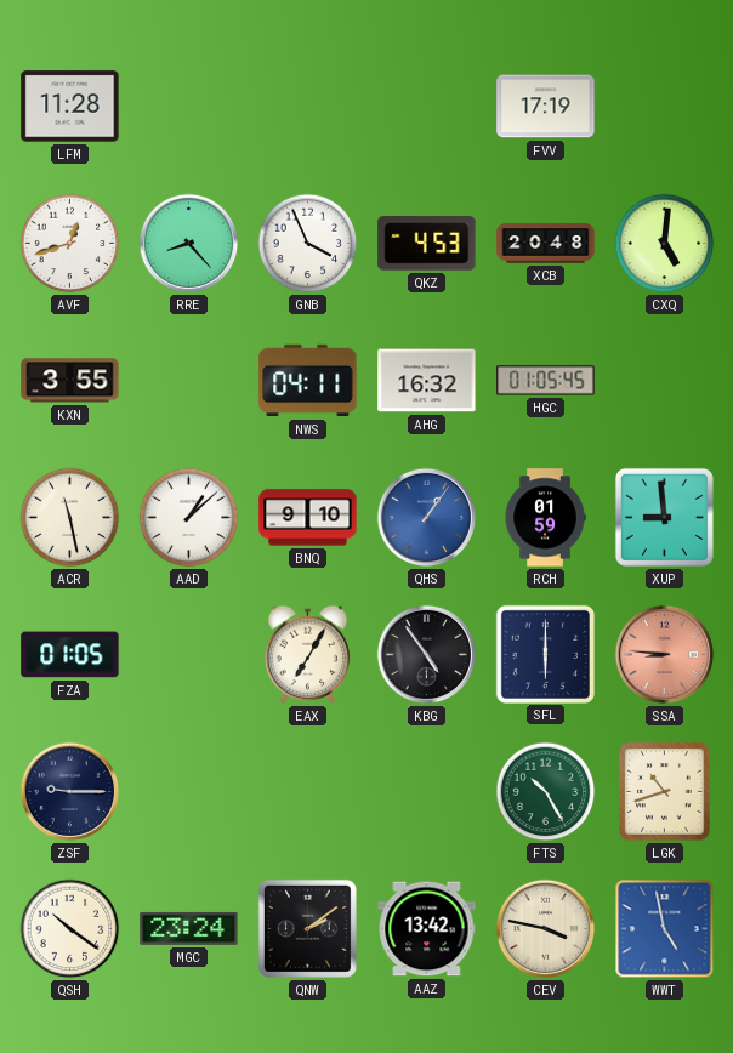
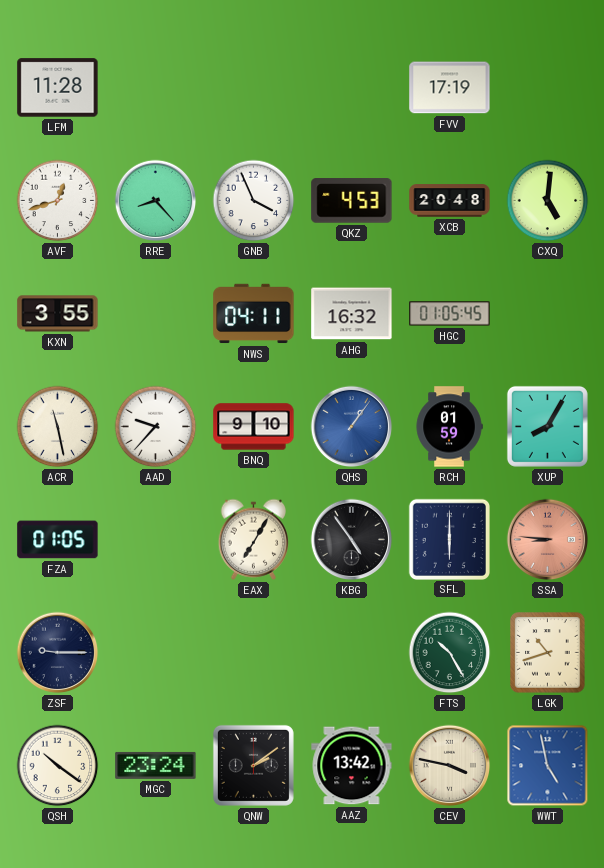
AAD: 1:08 -> 9:37 (156, 427)
XUP: 8:59 -> 8:05 (547, 426)
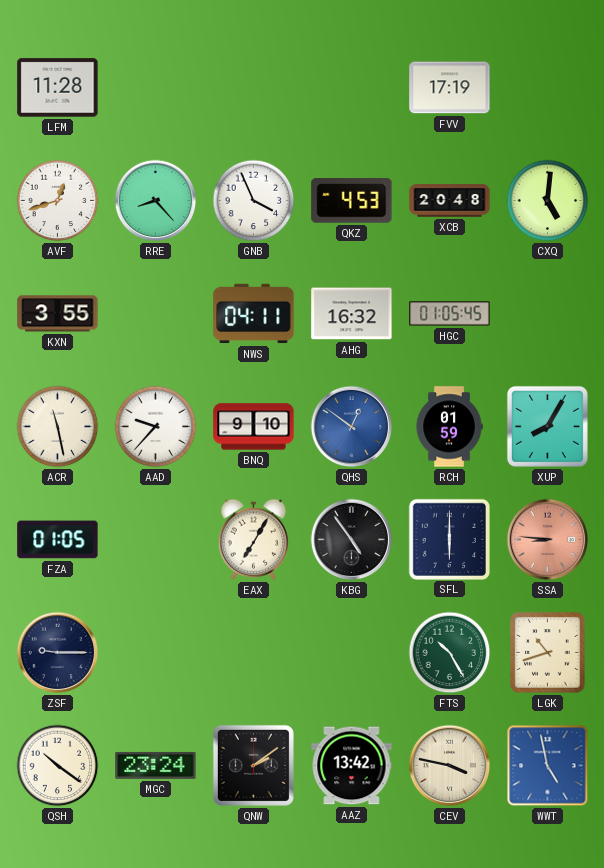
QHS: 1:06 -> 12:51 (352, 427)
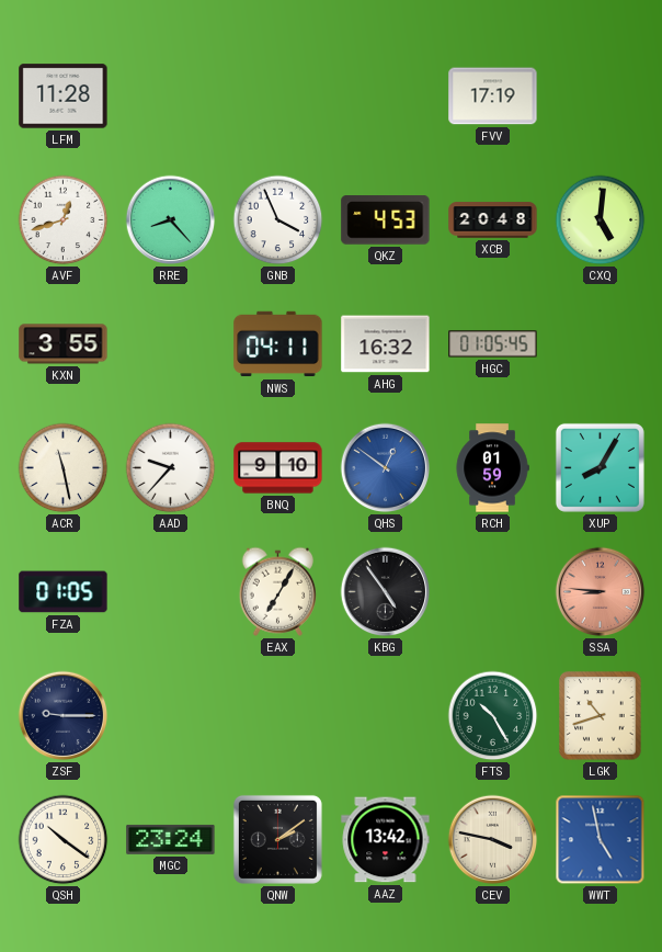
SFL: 6:00 -> none (449, 539)
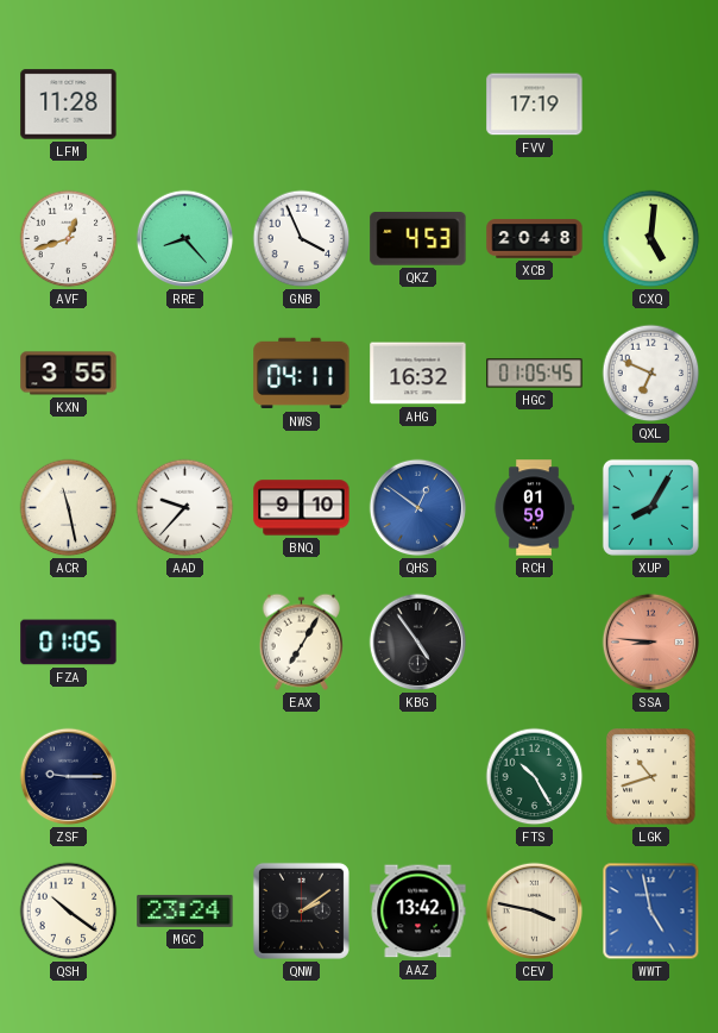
QXL: none -> 6:49 (651, 374)
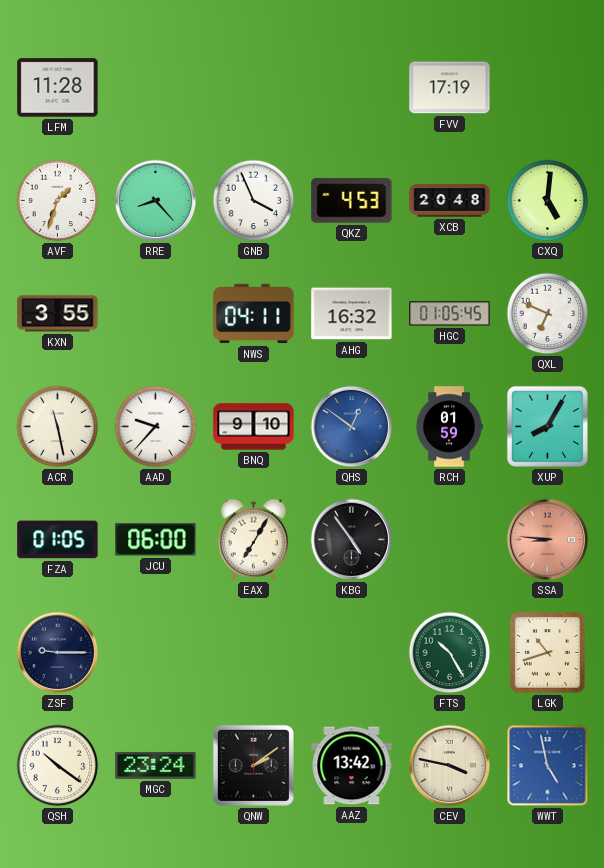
AVF: 12:42 -> 1:33 (58, 201)
JCU: none -> 06:00 (156, 540)
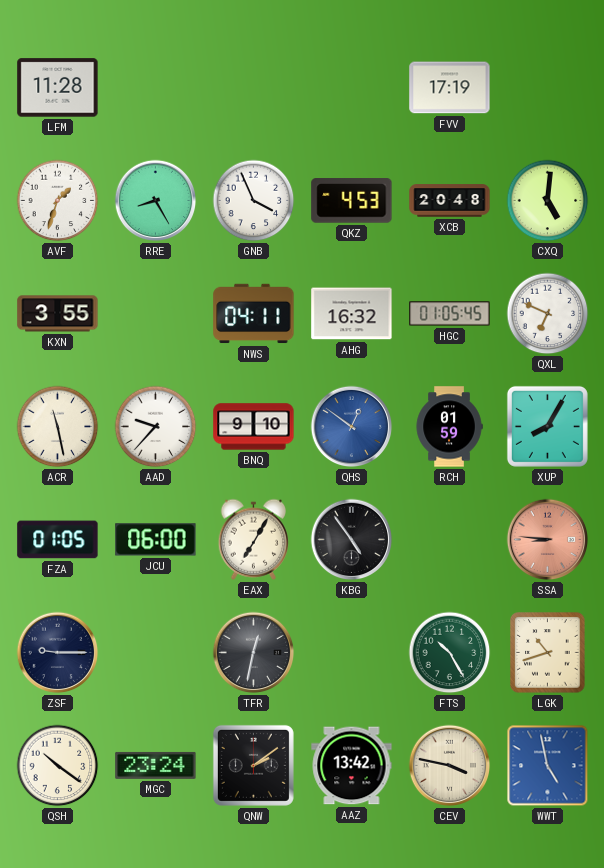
RRE: 8:23 -> 8:25 (156, 201)
TFR: none -> 12:32 (254, 653)
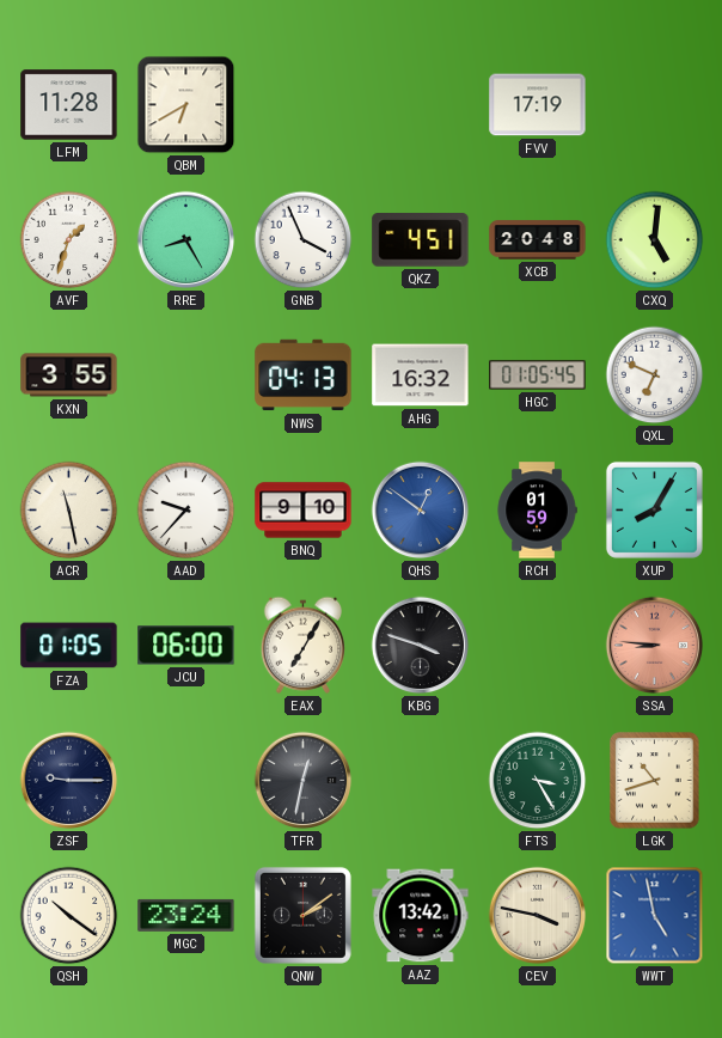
QBM: none -> 6:40 (186, 105)
QKZ: 4:53 -> 4:51 (421, 240)
NWS: 04:11 -> 04:13 (304, 375)
KBG: 4:54 -> 3:48 (421, 646)
FTS: 10:25 -> 3:25 (538, 781)
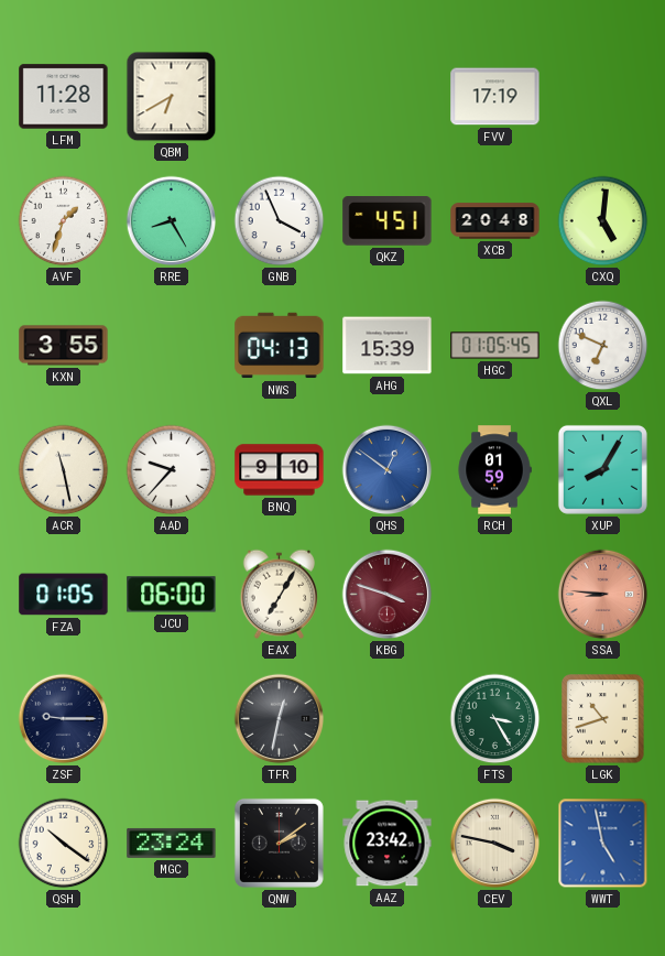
AHG: 16:32 -> 15:39 (388, 346)
KBG dial: black -> burgundy (388, 595)
AAZ: 13:42 -> 23:42 (388, 844)
